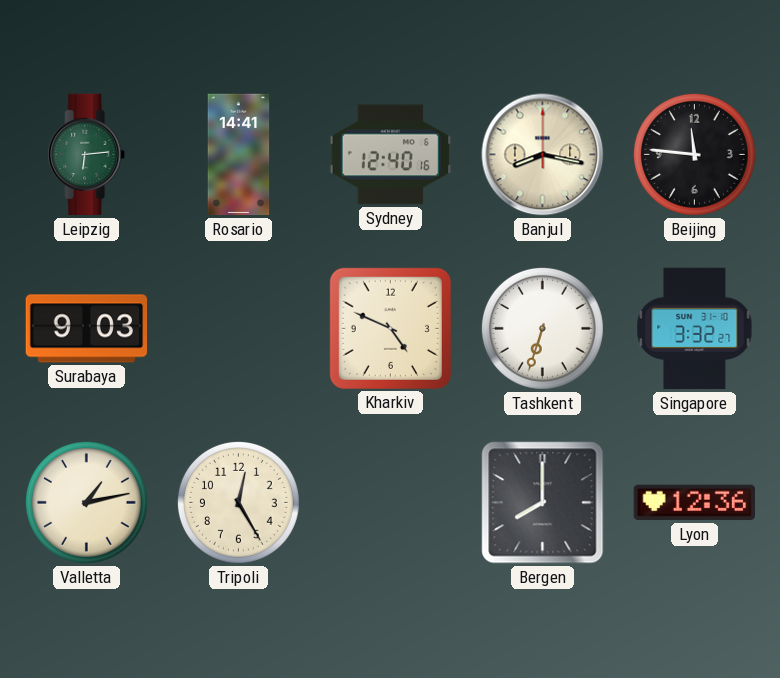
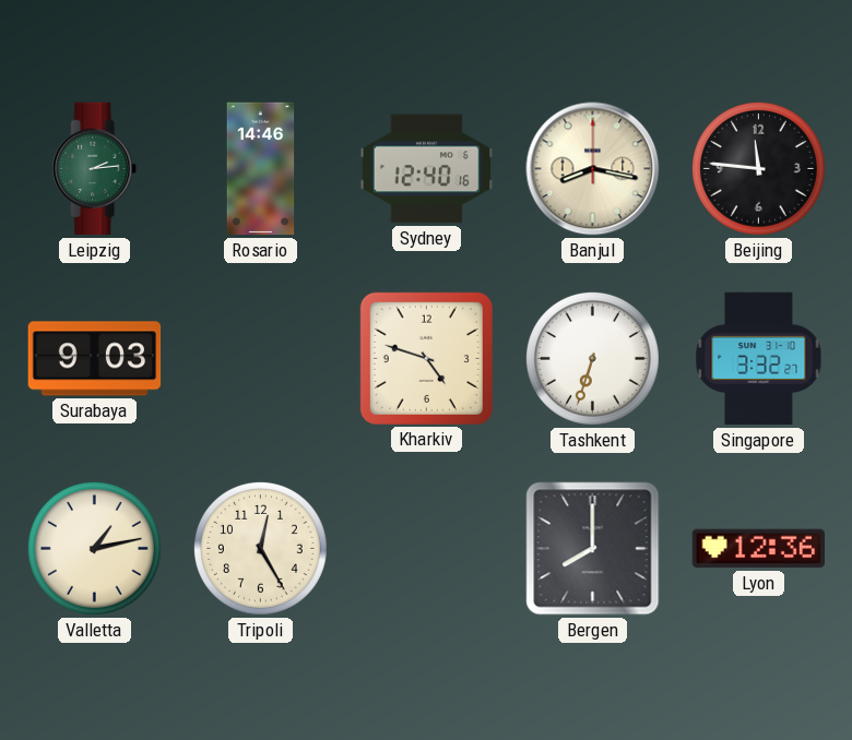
Leipzig: 6:14 -> 2:14 (95, 169)
Rosario: 14:41 -> 14:46 (261, 169)
Kharkiv: 4:49 -> 4:48 (426, 358)
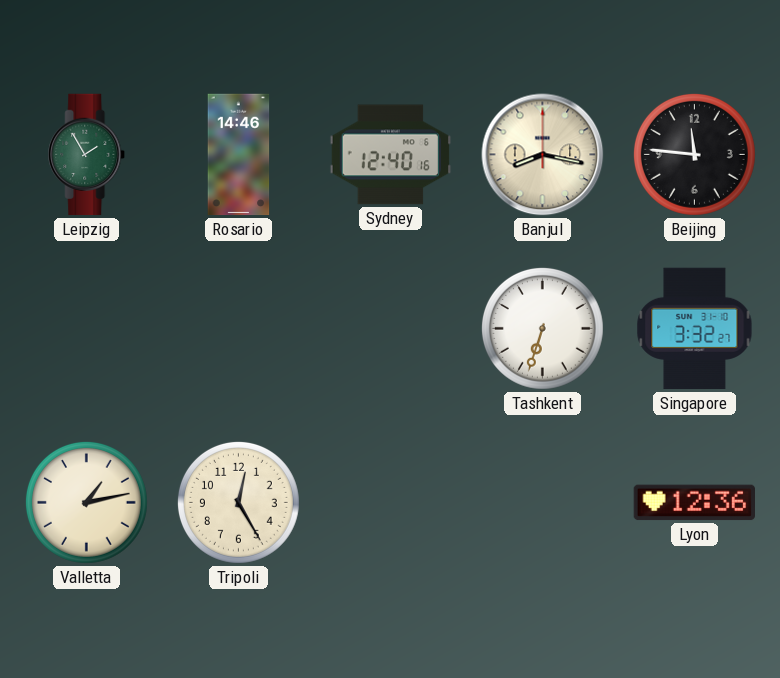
Leipzig: 2:14 -> 1:55 (87, 155)
Surabaya: 9:03 -> none (95, 359)
Kharkiv: 4:48 -> none (426, 358)
Bergen: 8:00 -> none (593, 549)
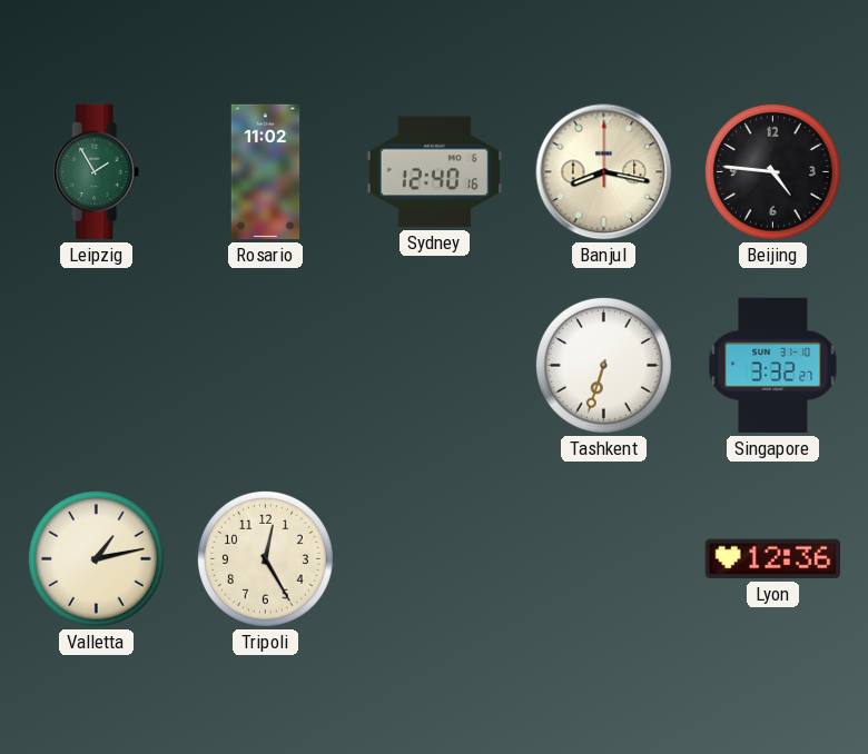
Rosario: 14:46 -> 11:02 (266, 172)
Beijing: 11:46 -> 4:46 (772, 171)
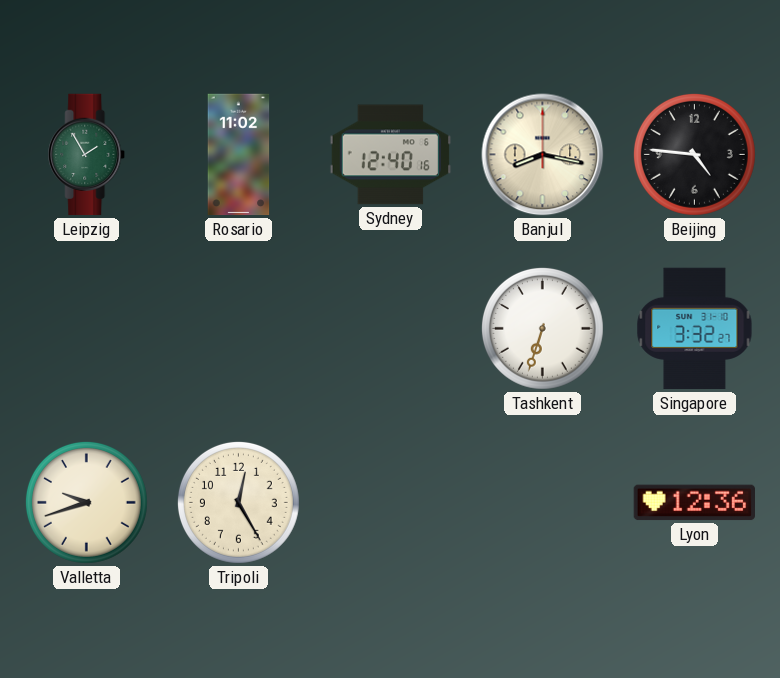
Valletta: 1:13 -> 9:42 (86, 502)
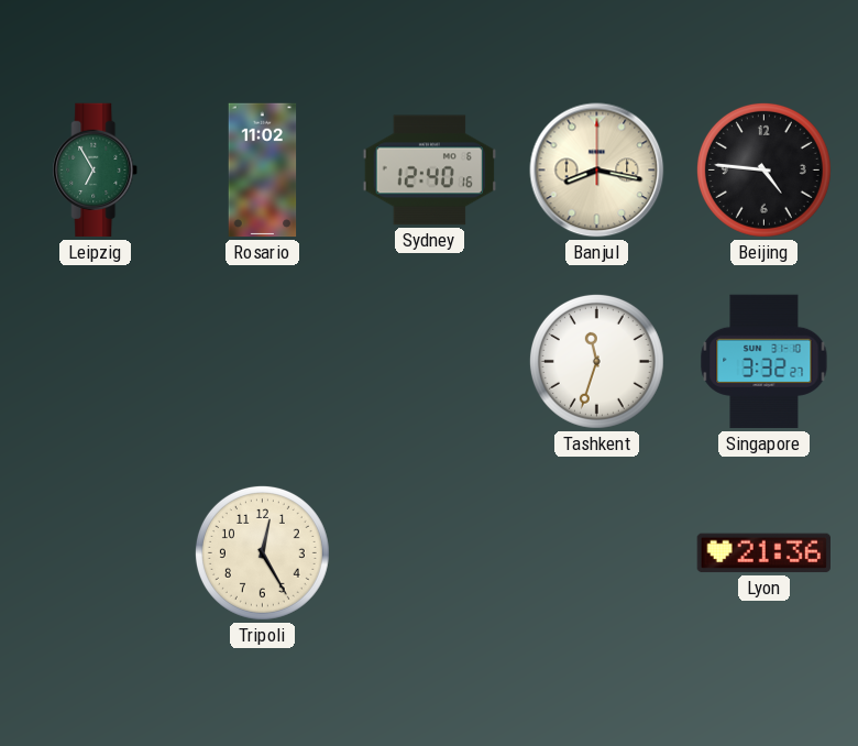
Leipzig: 1:55 -> 6:55 (96, 171)
Tashkent: 6:33 -> 11:33 (596, 361)
Valletta: 9:42 -> none (86, 502)
Lyon: 12:36 -> 21:36 (763, 553)
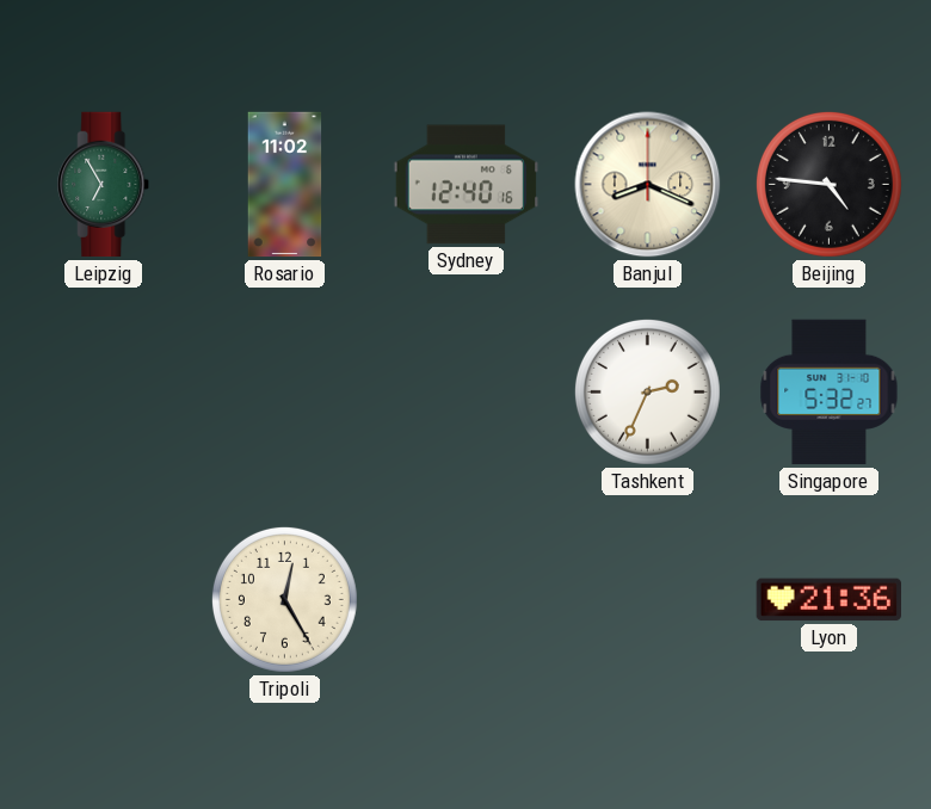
Banjul: 8:17 -> 8:19 (648, 185)
Tashkent: 11:33 -> 2:34 (647, 391)
Singapore: 3:32 -> 5:32 (830, 393)
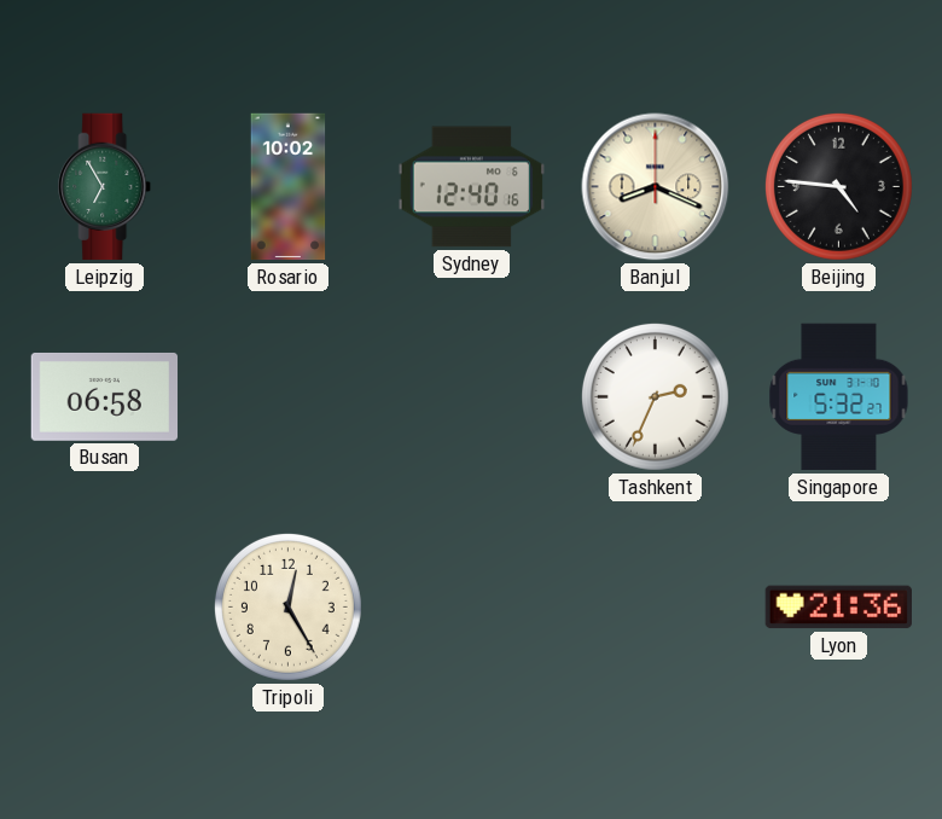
Rosario: 11:02 -> 10:02 (289, 187)
Busan: none -> 06:58 (105, 396)
